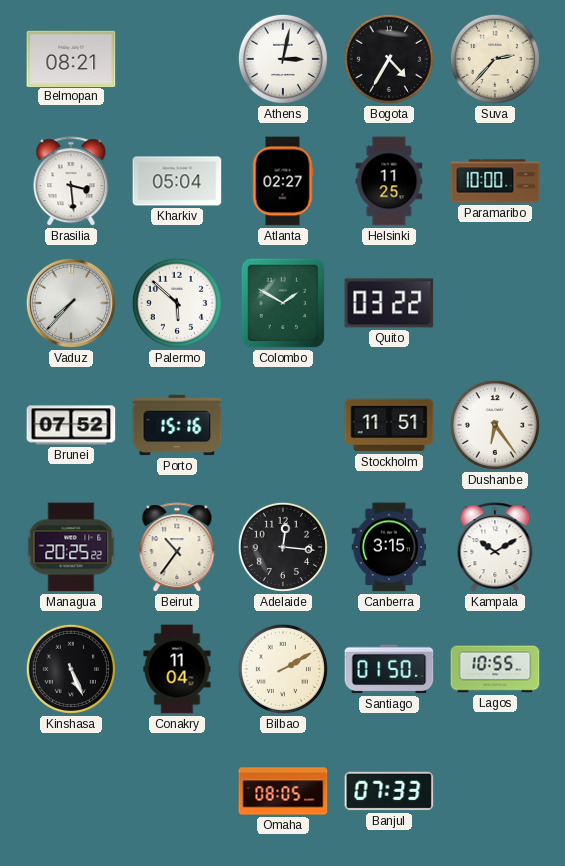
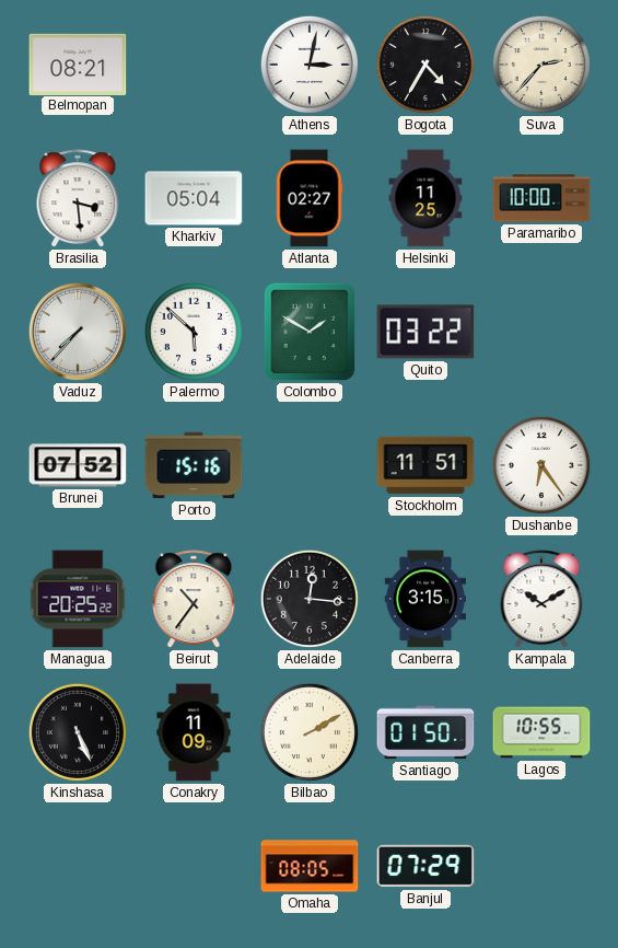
Conakry: 11:04 -> 11:09 (194, 732)
Banjul: 07:33 -> 07:29 (425, 866)
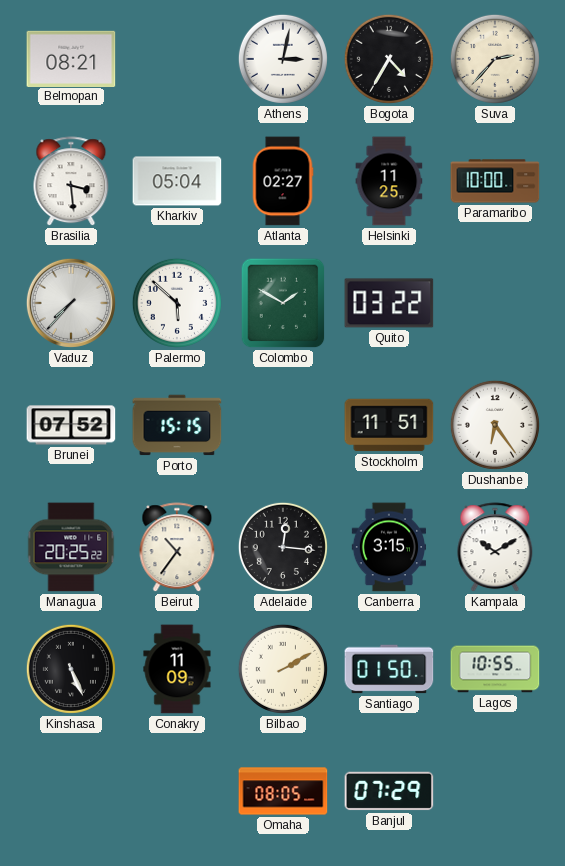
Porto: 15:16 -> 15:15 (177, 425)
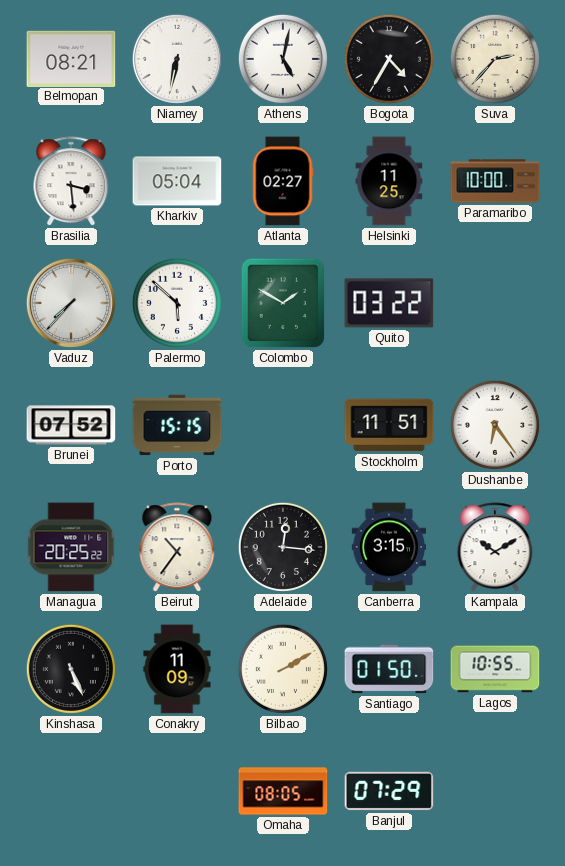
Niamey: none -> 6:32 (177, 59)
Athens: 3:02 -> 5:02 (283, 59)
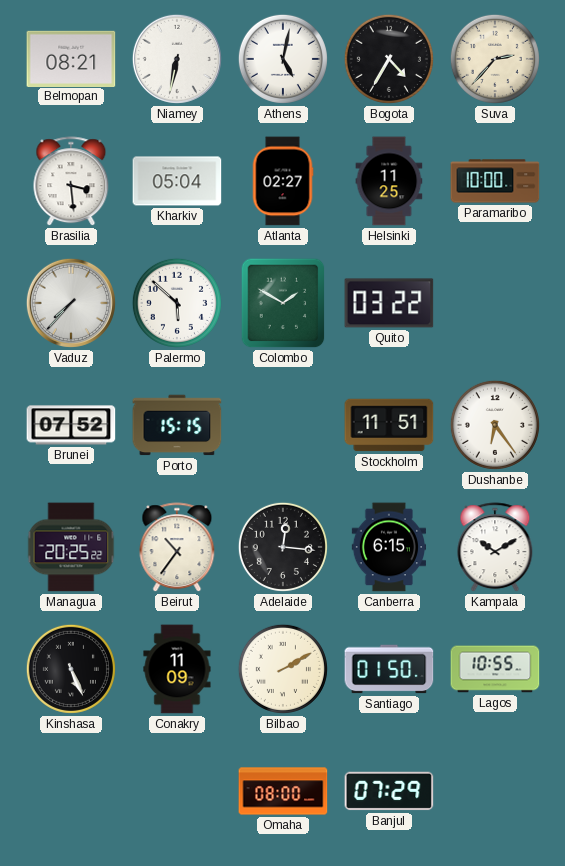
Canberra: 3:15 -> 6:15 (388, 547)
Omaha: 08:05 -> 08:00 (283, 791)
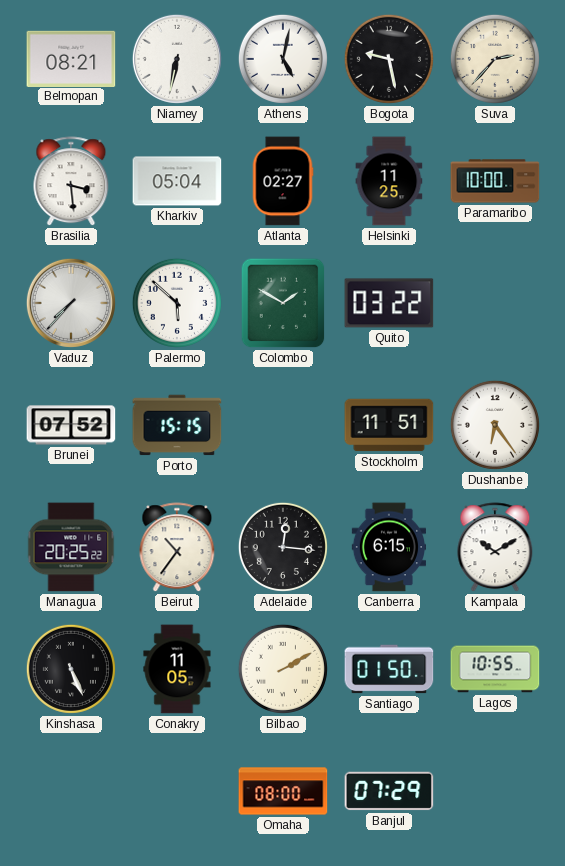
Bogota: 4:35 -> 9:28 (389, 59)
Conakry: 11:09 -> 11:05 (177, 669)
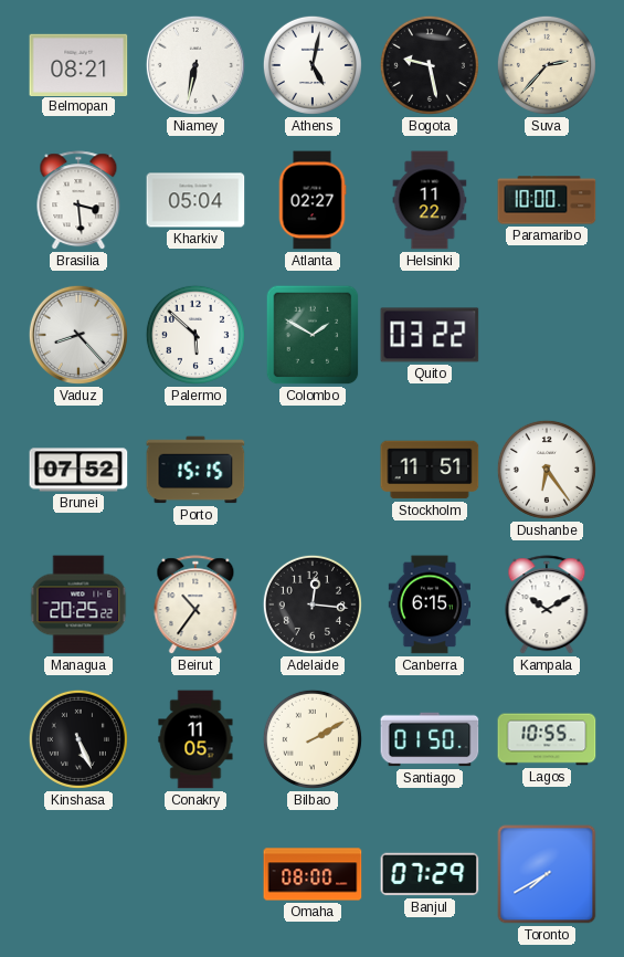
Helsinki: 11:25 -> 11:22 (430, 200)
Vaduz: 7:37 -> 8:23 (78, 335)
Toronto: none -> 7:40 (547, 874)
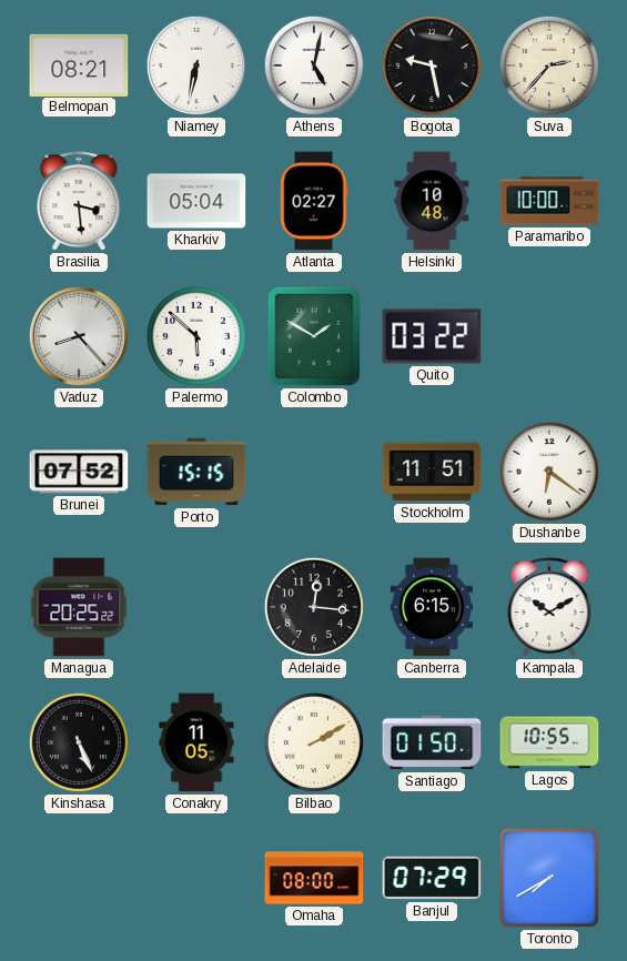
Helsinki: 11:22 -> 10:48 (432, 201)
Dushanbe: 6:24 -> 6:21 (549, 472)
Beirut: 10:36 -> none (195, 606)
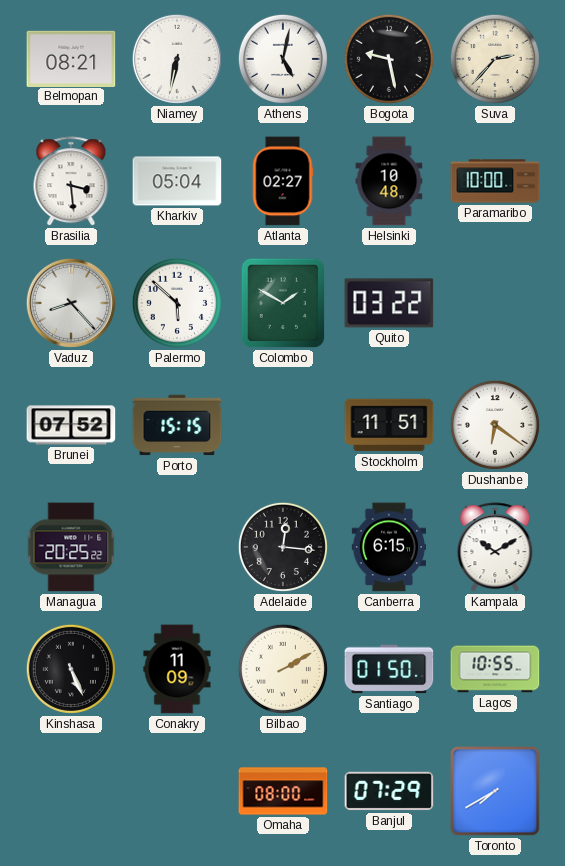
Conakry: 11:05 -> 11:09 (177, 669)
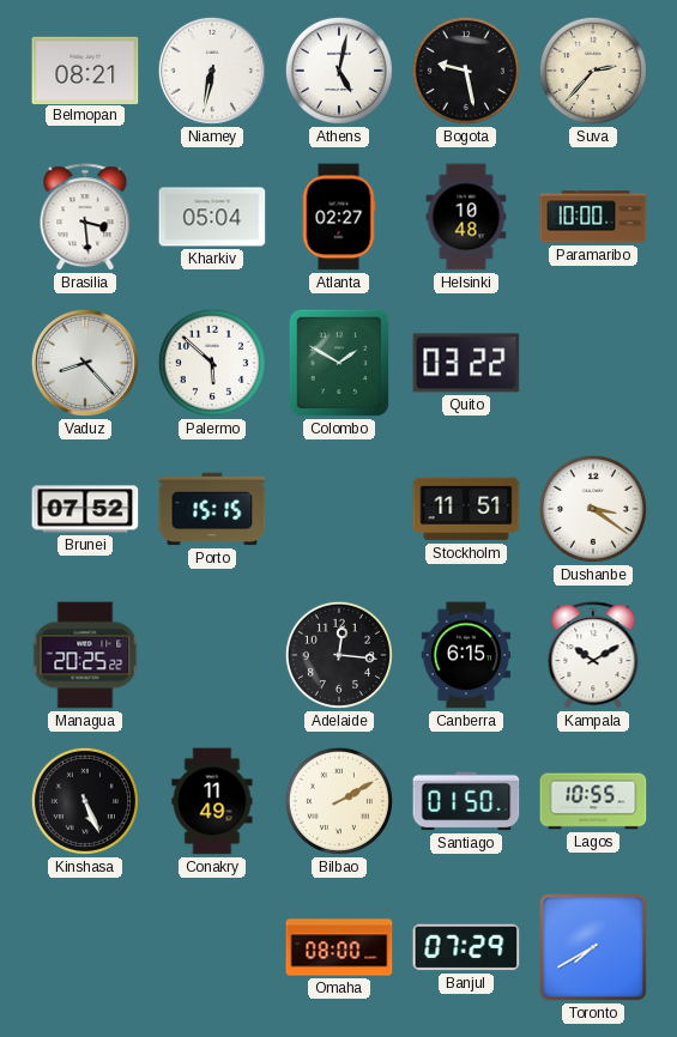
Dushanbe: 6:21 -> 3:21 (593, 509)
Conakry: 11:09 -> 11:49 (212, 801)
